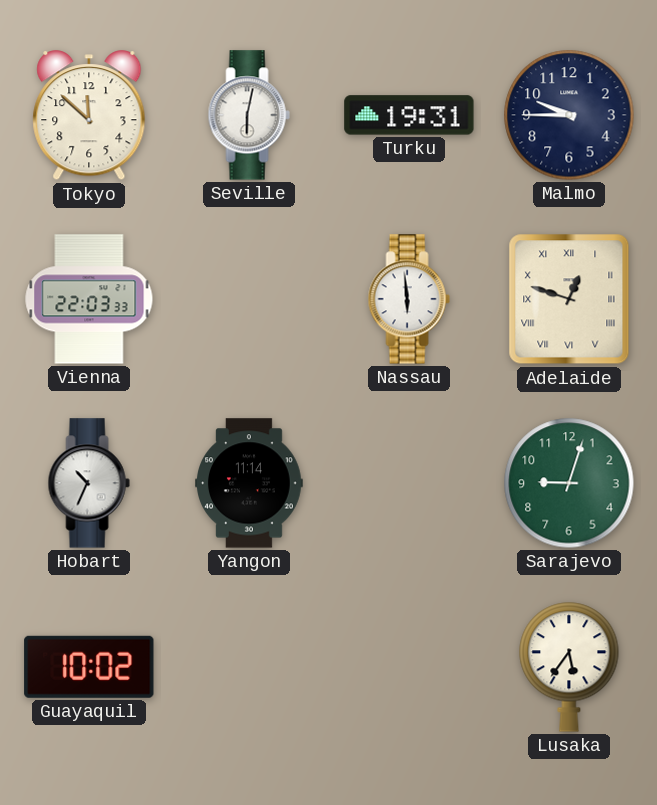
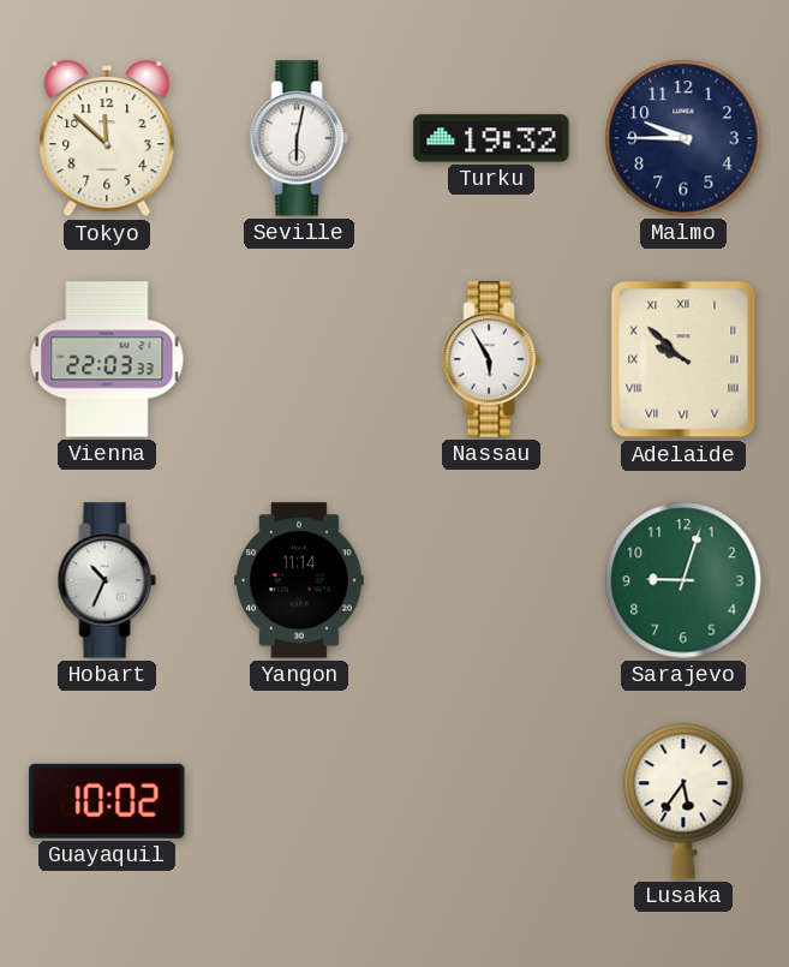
Turku: 19:31 -> 19:32 (491, 138)
Nassau: 5:59 -> 5:55 (491, 359)
Adelaide: 12:48 -> 9:52 (683, 359)
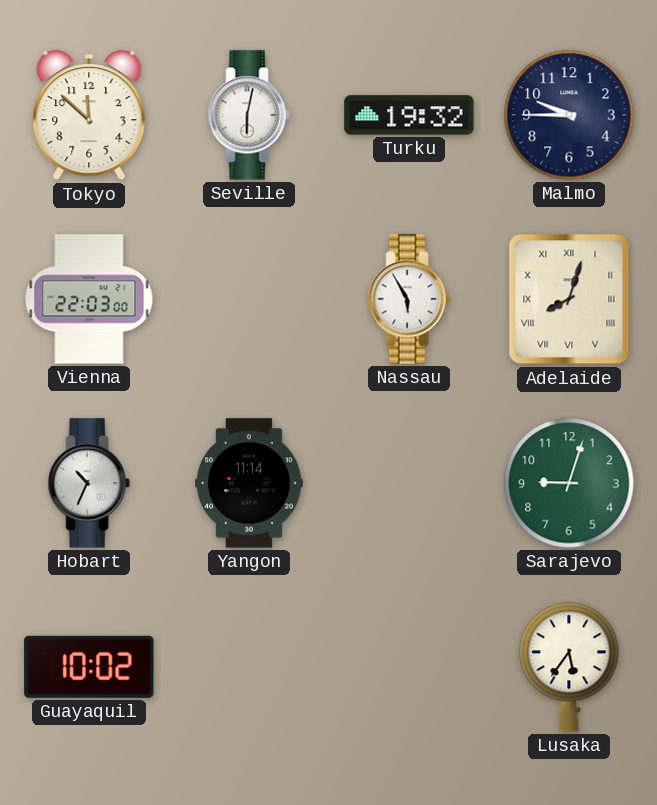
Vienna: 22:03:33 -> 22:03:00 (89, 299)
Adelaide: 9:52 -> 8:03 (569, 299)
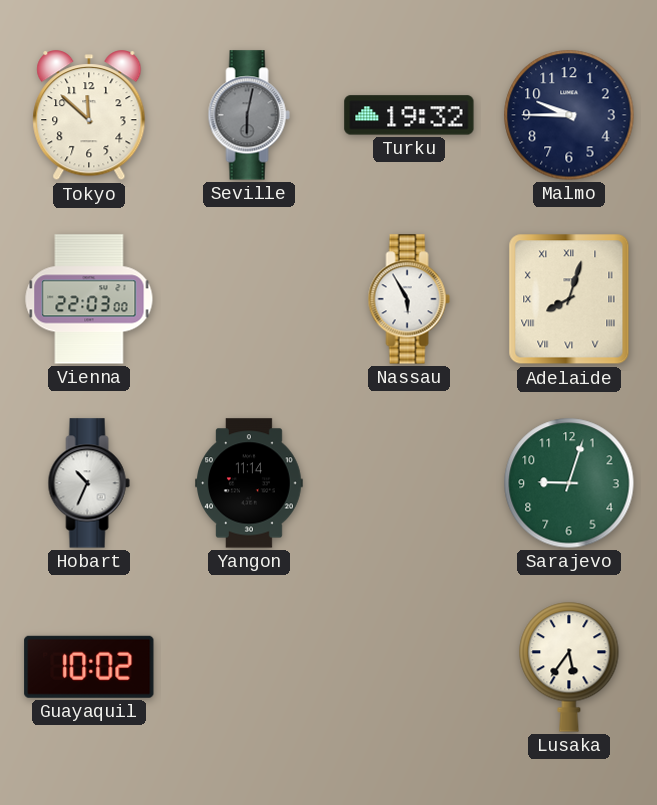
Seville dial: white -> grey (249, 115)
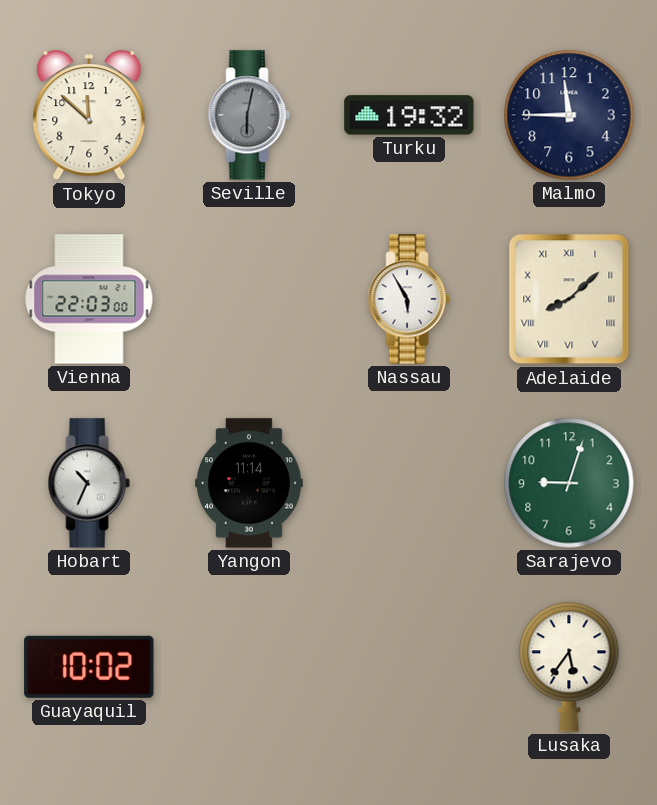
Malmo: 9:45 -> 11:45 (569, 115)
Adelaide: 8:03 -> 8:08 (569, 299)
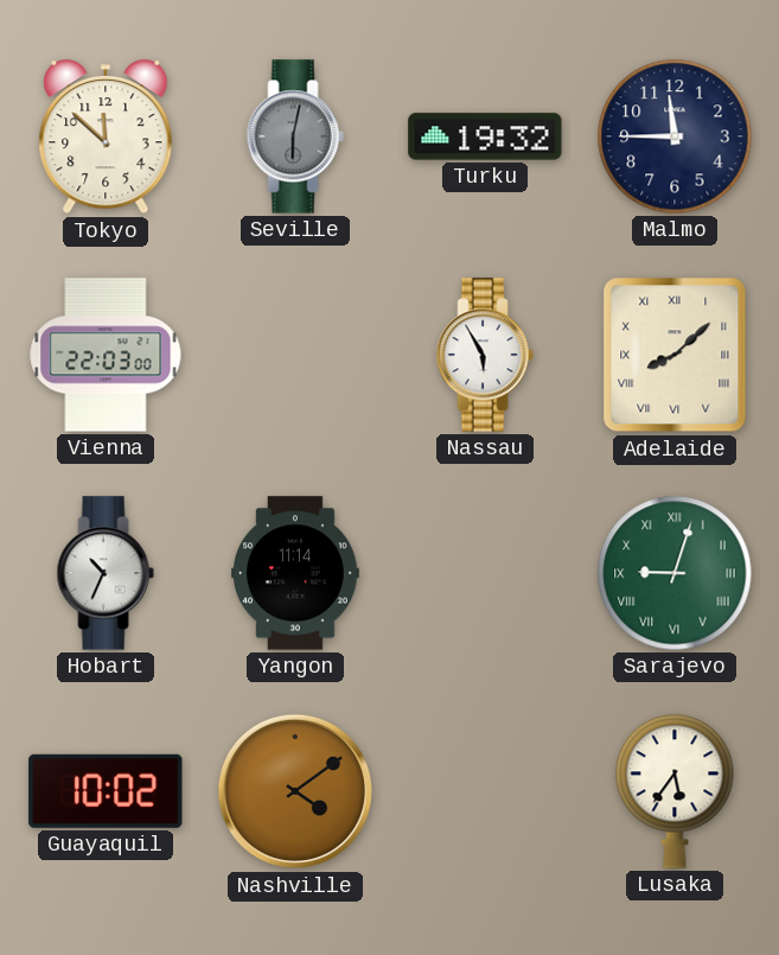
Sarajevo numerals: Arabic -> Roman (675, 573)
Nashville: none -> 4:09 (295, 791)
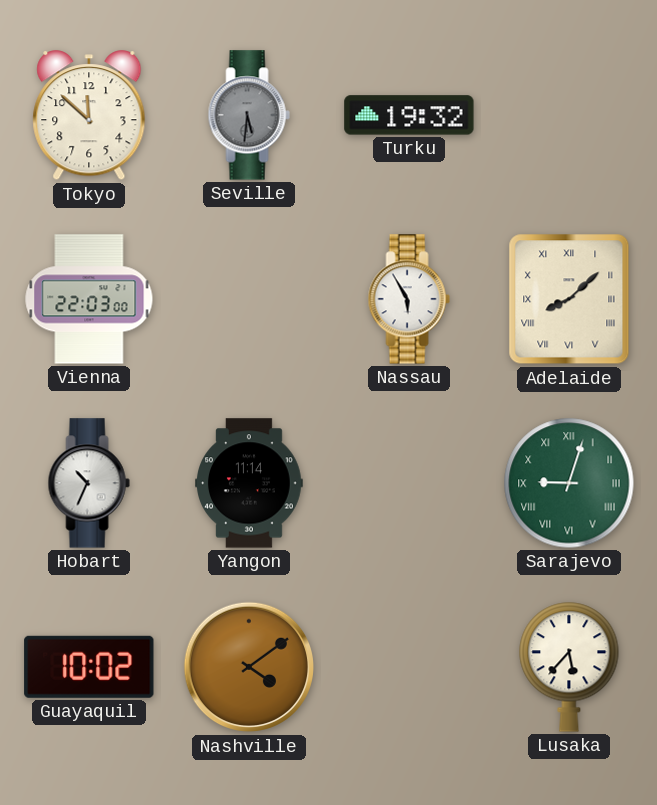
Seville: 6:02 -> 5:31 (249, 115)
Malmo: 11:45 -> none (675, 136)
Lusaka: 5:36 -> 5:37 (569, 667)
